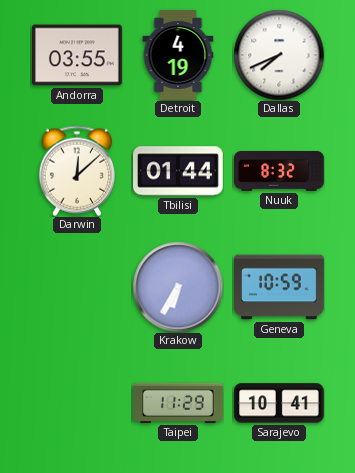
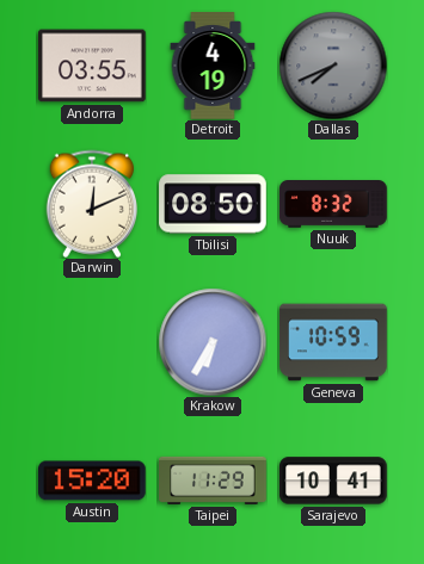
Dallas dial: white -> grey (333, 66)
Darwin: 12:08 -> 12:11 (91, 204)
Tbilisi: 01:44 -> 08:50 (213, 204)
Austin: none -> 15:20 (93, 481)
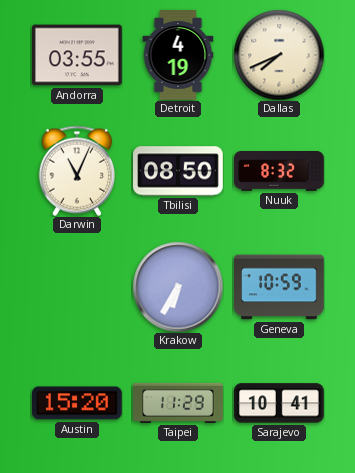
Dallas dial: grey -> cream (279, 55)
Darwin: 12:11 -> 11:04 (76, 171)
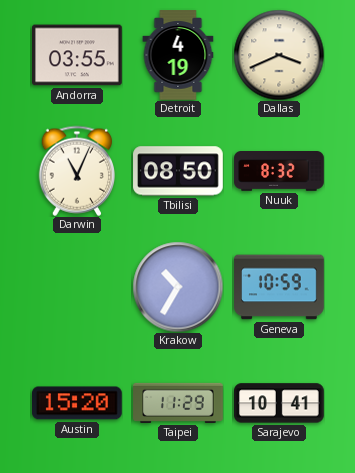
Dallas: 7:41 -> 3:41 (279, 55)
Krakow: 6:35 -> 10:35 (178, 287)
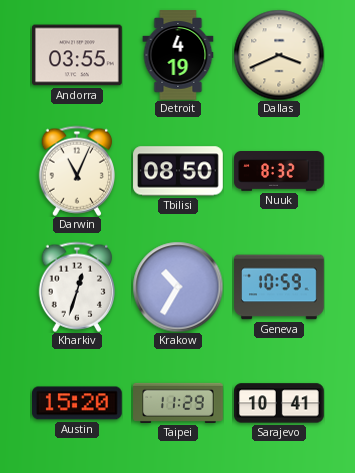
Kharkiv: none -> 12:33 (76, 287)
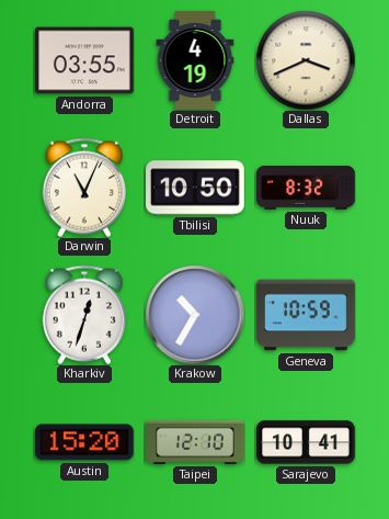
Tbilisi: 08:50 -> 10:50 (195, 188)
Taipei: 11:29 -> 12:10 (195, 442)
